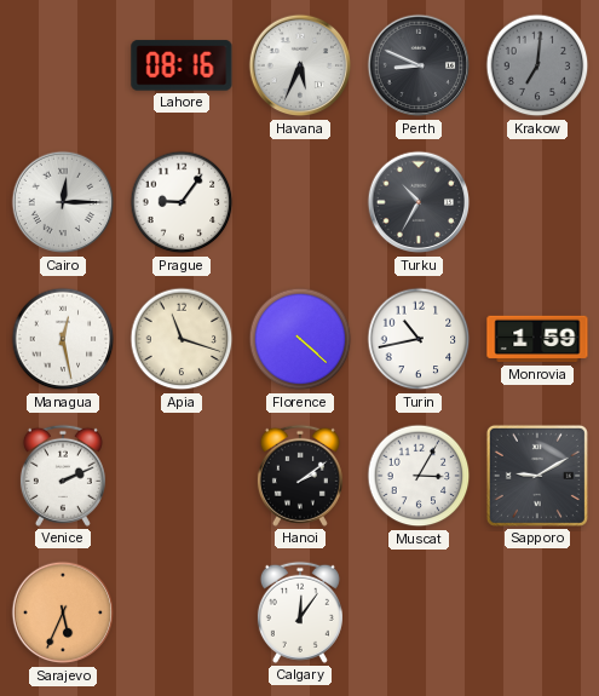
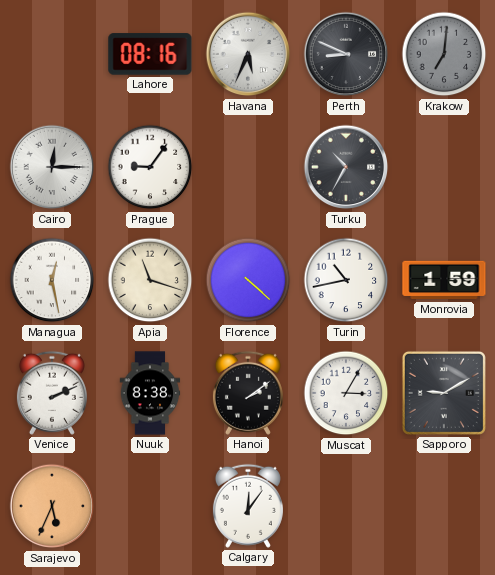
Nuuk: none -> 8:38 (150, 393)
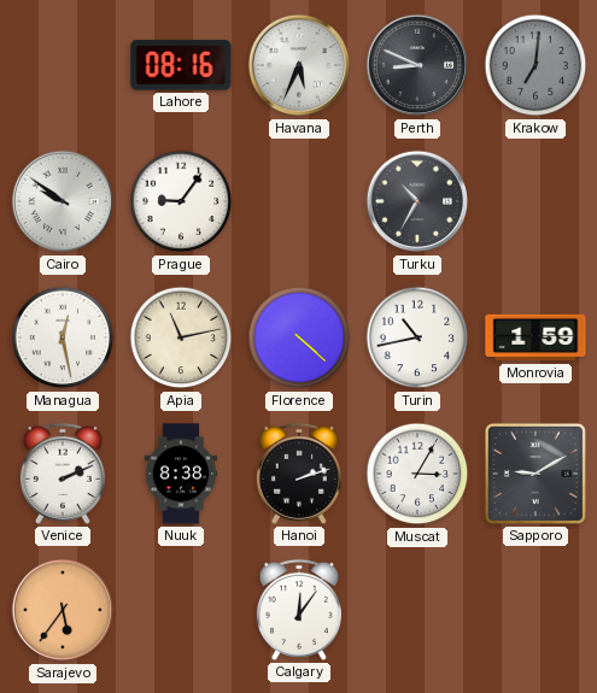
Cairo: 12:15 -> 9:51 (63, 201)
Apia: 11:18 -> 11:13 (181, 337)
Hanoi: 2:09 -> 2:12 (299, 474)
Sarajevo: 5:34 -> 5:36 (63, 610)
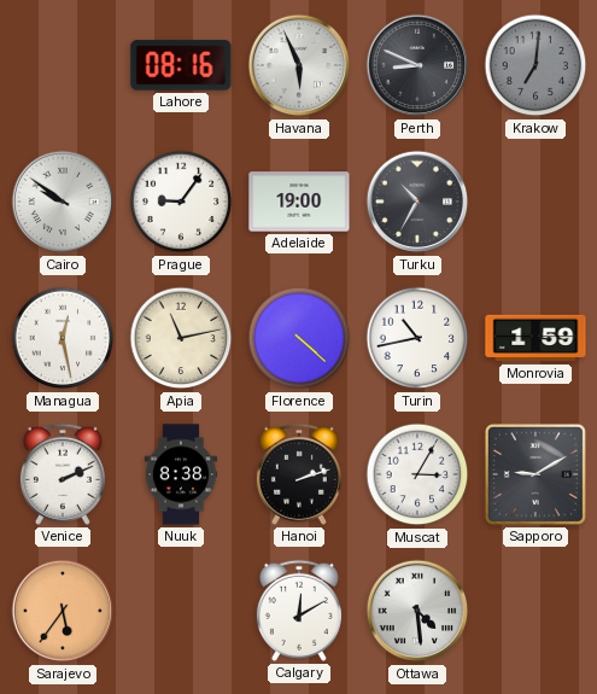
Havana: 5:34 -> 5:56 (299, 65)
Adelaide: none -> 19:00 (299, 202)
Calgary: 12:06 -> 12:10 (299, 611)
Ottawa: none -> 4:29 (417, 611)
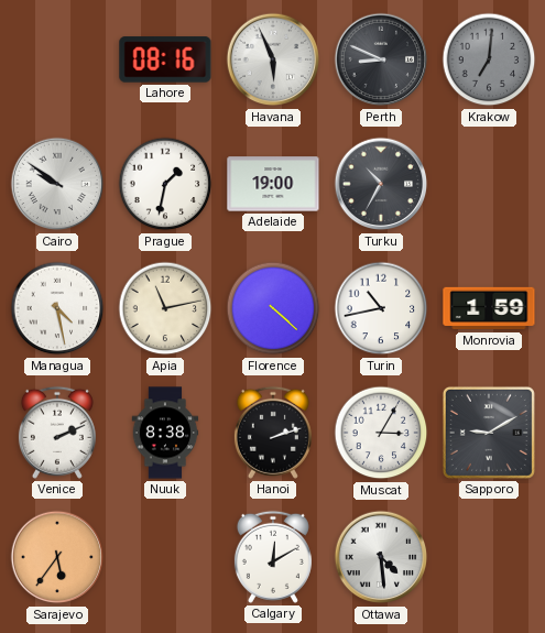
Prague: 9:06 -> 1:32 (165, 184)
Managua: 12:28 -> 4:28 (57, 308)
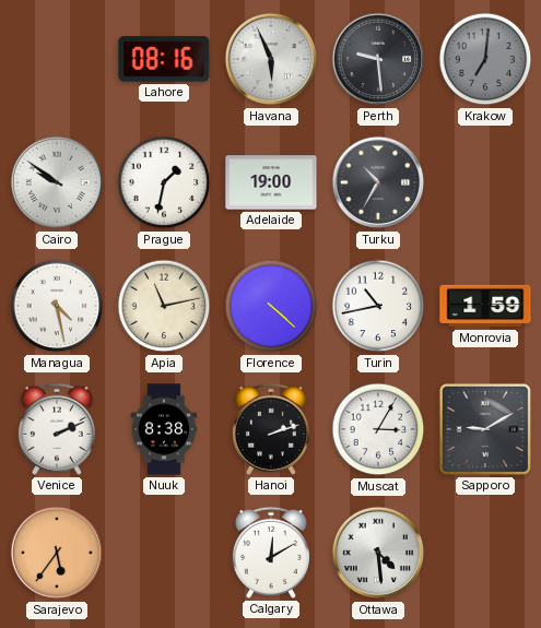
Perth: 8:49 -> 9:29 (378, 59)
